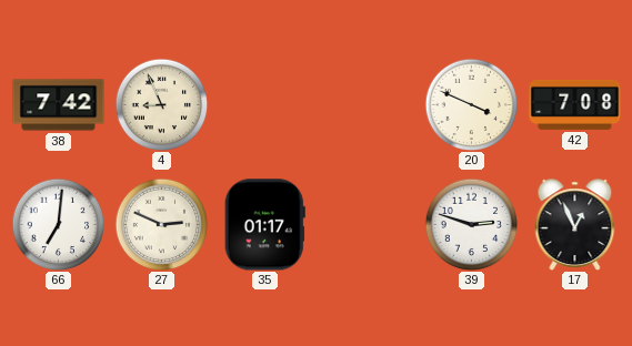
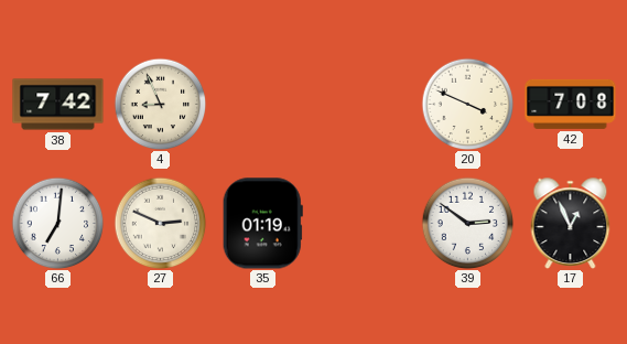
35: 01:17 -> 01:19 (262, 224)
39: 2:48 -> 2:51 (467, 223)
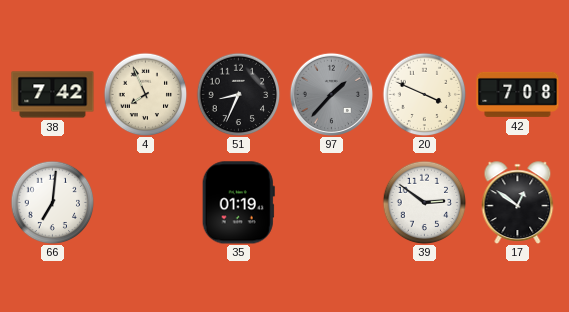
4: 8:56 -> 7:56 (145, 94)
51: none -> 8:34 (238, 94)
97: none -> 1:37 (331, 94)
27: 2:49 -> none (160, 223)
17: 12:56 -> 12:51 (518, 203)
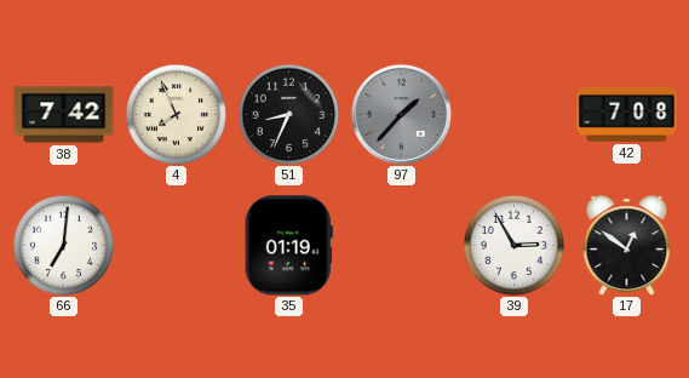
20: 3:49 -> none (424, 94)
39: 2:51 -> 2:55 (513, 245)
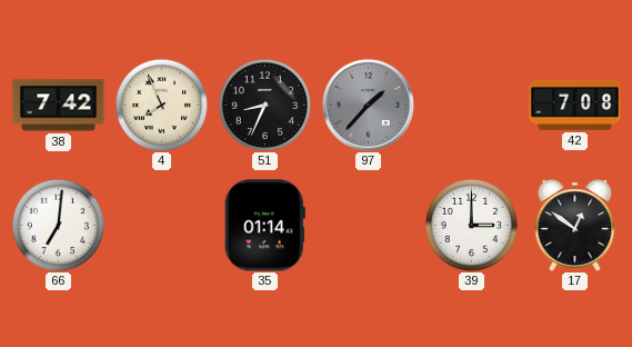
35: 01:19 -> 01:14 (264, 226)
39: 2:55 -> 3:00 (471, 225)
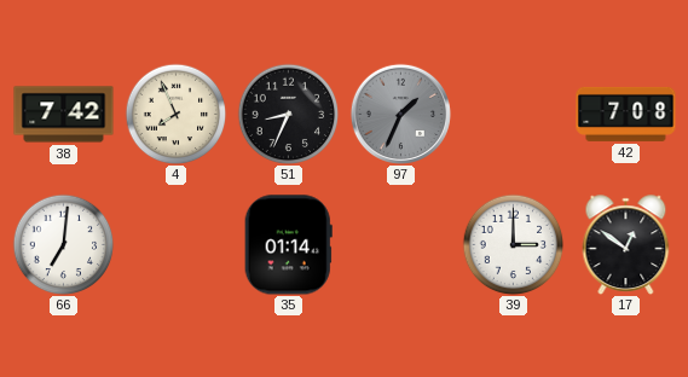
97: 1:37 -> 1:34 (400, 114)
